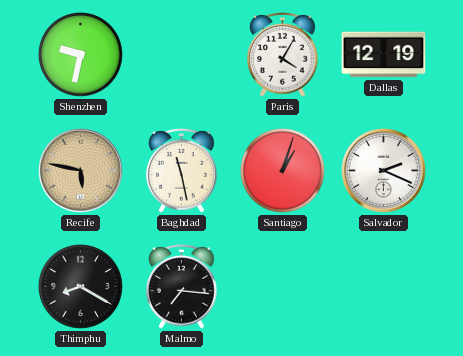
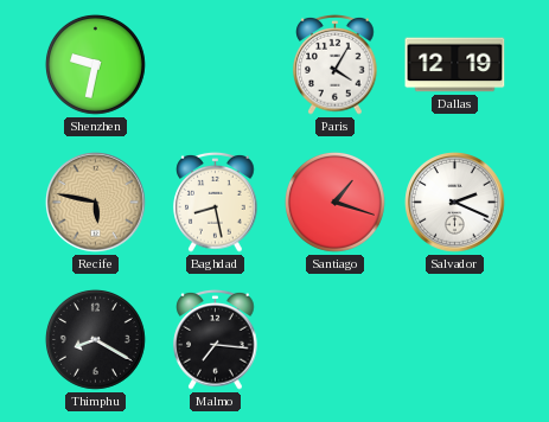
Baghdad: 11:28 -> 8:28 (216, 202)
Santiago: 1:03 -> 1:18 (334, 202)
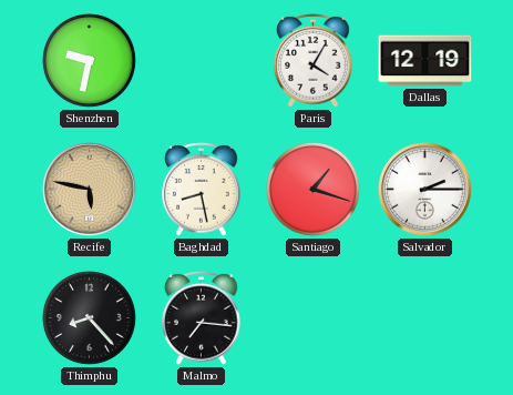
Salvador: 2:19 -> 2:15 (425, 190)
Thimphu: 8:20 -> 8:23 (89, 317)
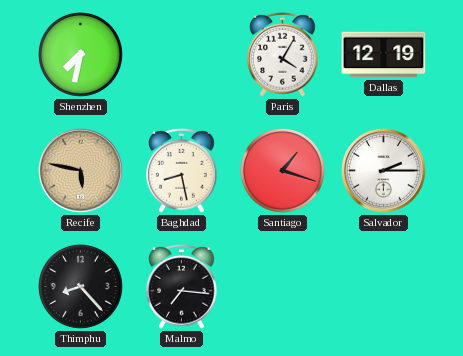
Shenzhen: 9:32 -> 7:32 (80, 54)
